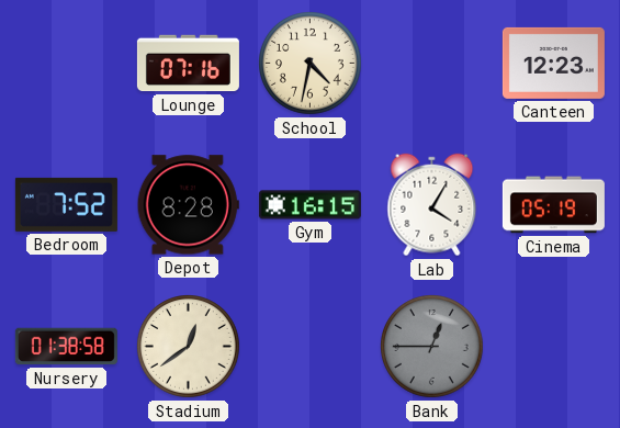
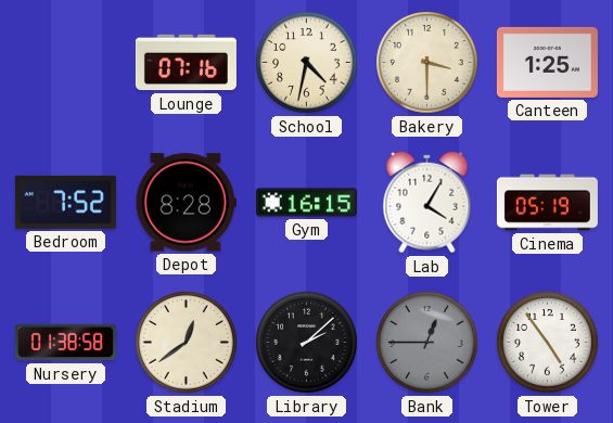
Bakery: none -> 3:30 (427, 63)
Canteen: 12:23 -> 1:25 (547, 62)
Library: none -> 2:08 (307, 343)
Tower: none -> 4:54 (548, 343)
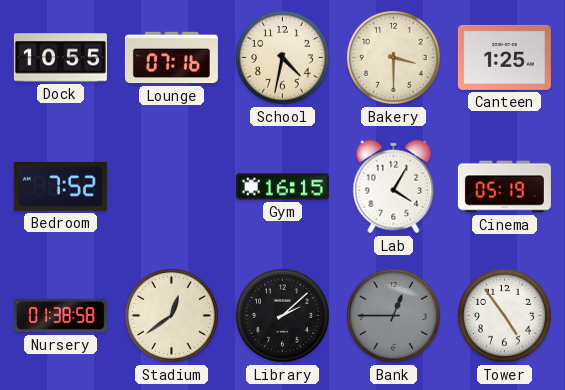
Dock: none -> 10:55 (60, 58)
Depot: 8:28 -> none (186, 203)
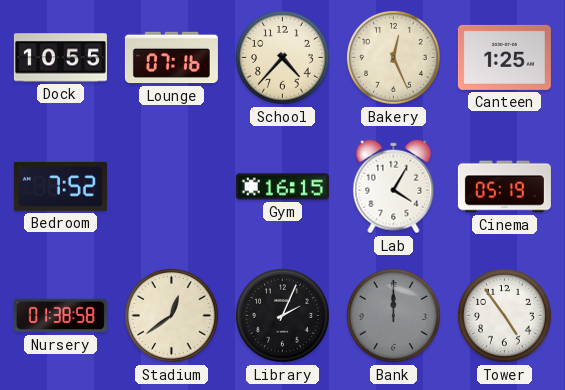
School: 4:32 -> 4:37 (283, 58)
Bakery: 3:30 -> 12:26 (394, 58)
Library: 2:08 -> 2:04 (283, 316)
Bank: 12:45 -> 12:00 (394, 316)
